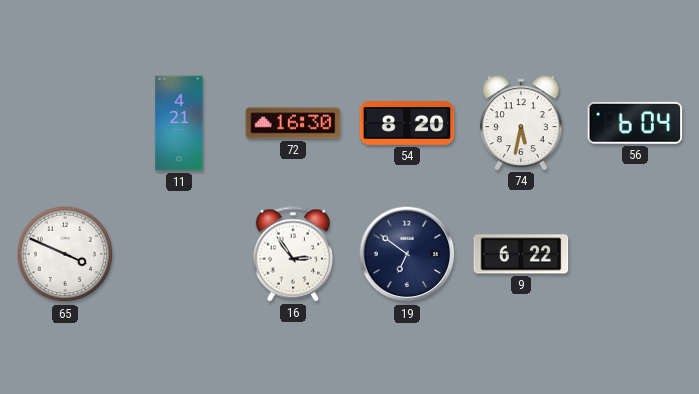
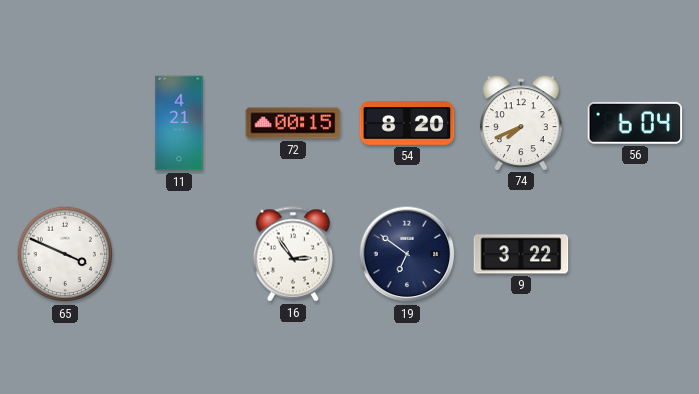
72: 16:30 -> 00:15 (293, 123)
74: 5:32 -> 7:41 (521, 123)
9: 6:22 -> 3:22 (521, 254)
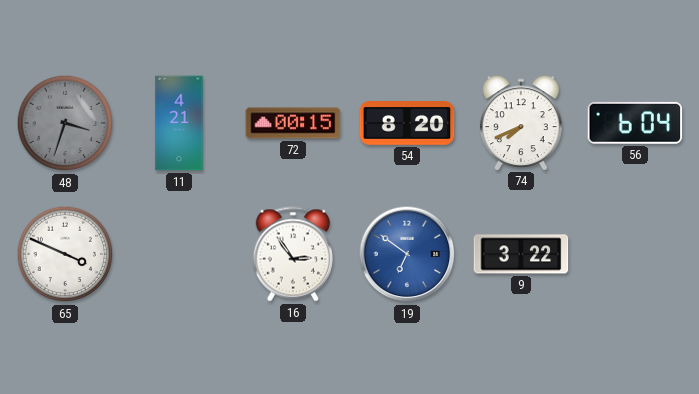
48: none -> 3:33 (65, 123)
19 dial: navy -> blue (407, 254)
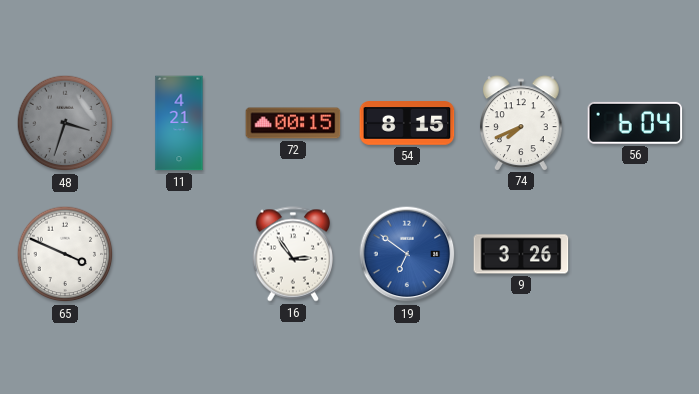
54: 8:20 -> 8:15 (407, 123)
9: 3:22 -> 3:26 (521, 254)
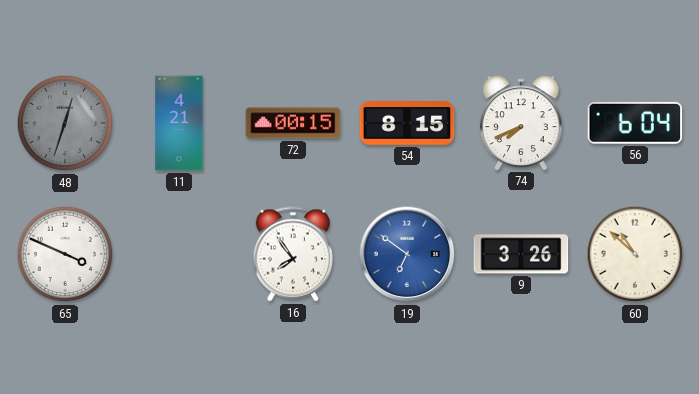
48: 3:33 -> 12:33 (65, 123)
16: 2:54 -> 7:54 (292, 254)
60: none -> 10:52 (635, 254)
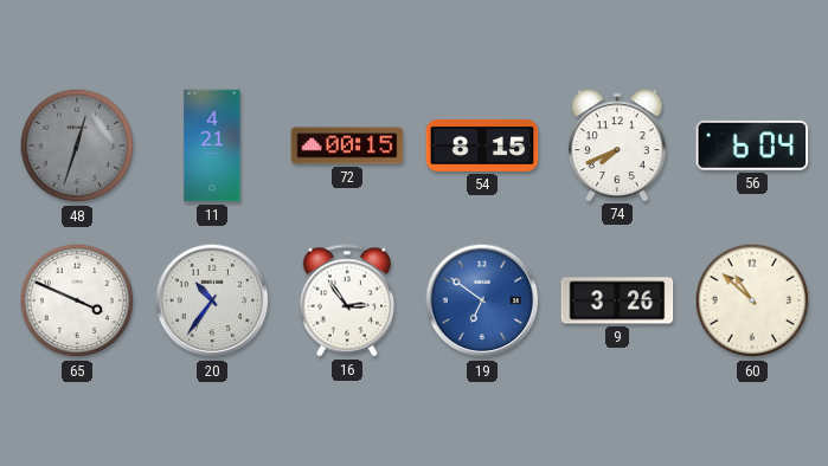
20: none -> 10:36 (212, 300)
16: 7:54 -> 2:54 (346, 300)
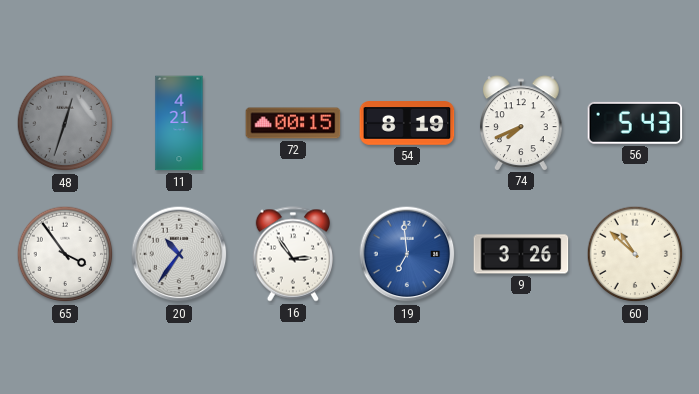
54: 8:15 -> 8:19 (407, 123)
56: 6:04 -> 5:43 (635, 123)
65: 3:49 -> 3:54 (65, 254)
19: 6:51 -> 6:59 (407, 254)
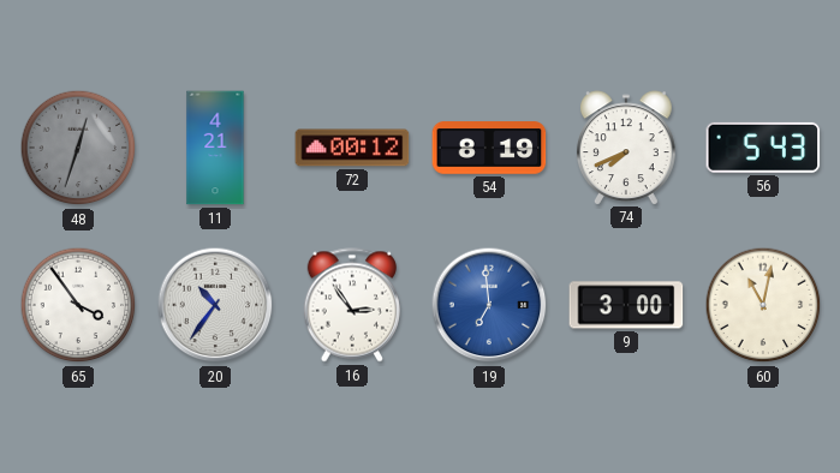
72: 00:15 -> 00:12 (352, 148)
9: 3:26 -> 3:00 (626, 305)
60: 10:52 -> 11:02 (763, 305)
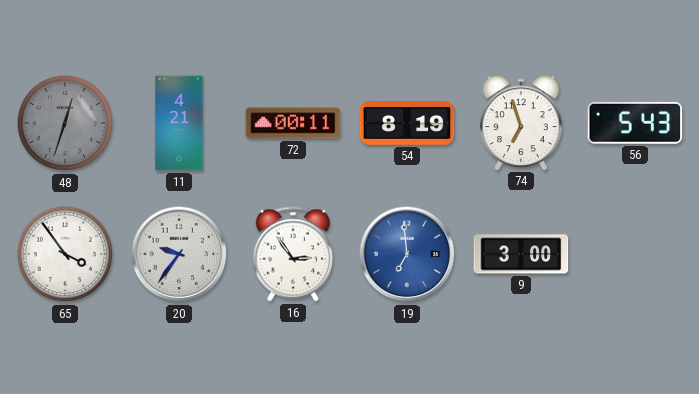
72: 00:12 -> 00:11 (293, 123)
74: 7:41 -> 6:57 (521, 123)
20: 10:36 -> 9:36 (179, 254)
60: 11:02 -> none (763, 305)
